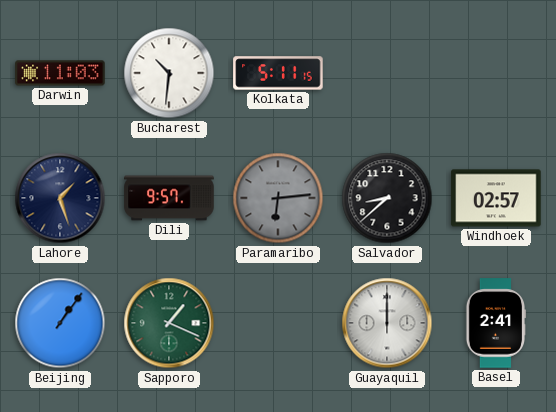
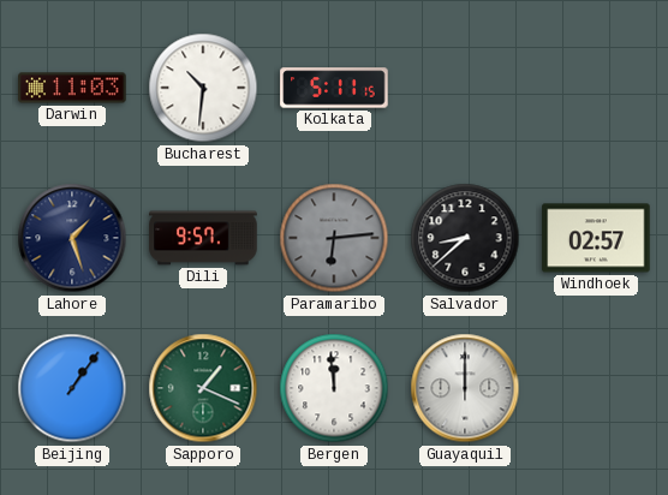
Bergen: none -> 11:59 (334, 388)
Basel: 2:41 -> none (495, 323)
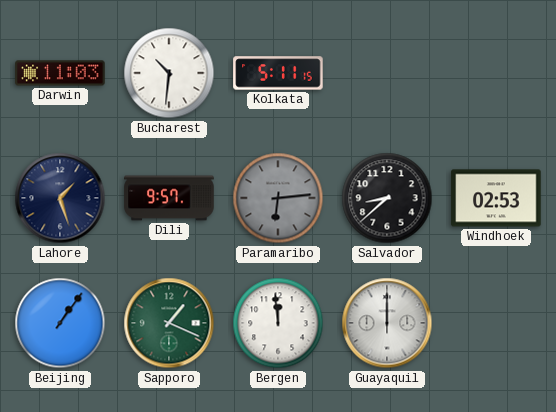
Windhoek: 02:57 -> 02:53 (496, 198)
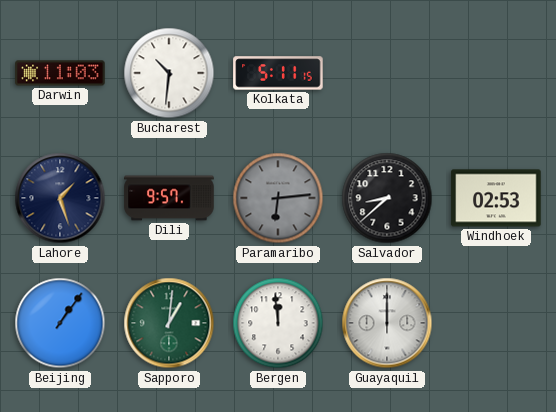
Sapporo: 1:19 -> 1:01 (169, 323)
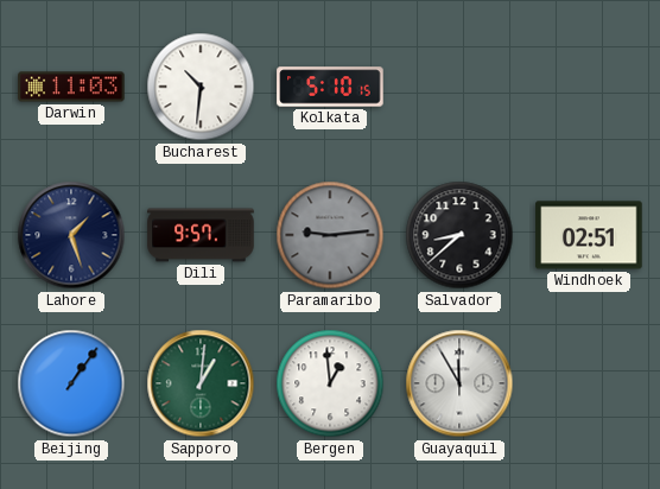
Kolkata: 5:11 -> 5:10 (330, 87)
Paramaribo: 6:14 -> 9:14 (330, 235)
Windhoek: 02:53 -> 02:51 (589, 235)
Bergen: 11:59 -> 12:59 (330, 383)
Guayaquil: 12:00 -> 11:55 (459, 383)
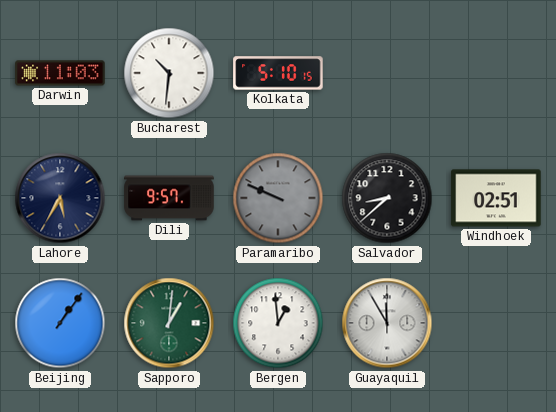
Lahore: 1:27 -> 5:35 (60, 198)
Paramaribo: 9:14 -> 9:49 (278, 198)
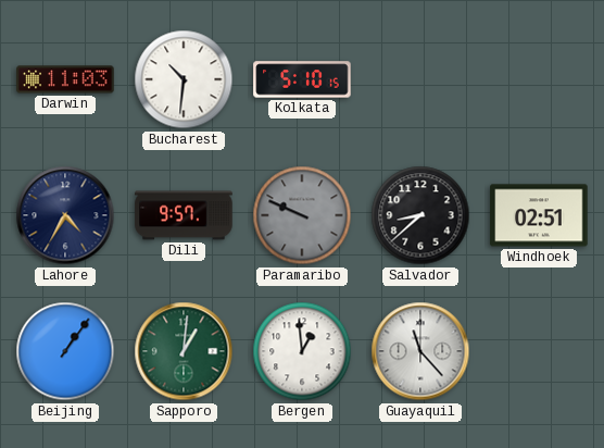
Lahore: 5:35 -> 4:35 (65, 215)
Guayaquil: 11:55 -> 11:23 (420, 351)
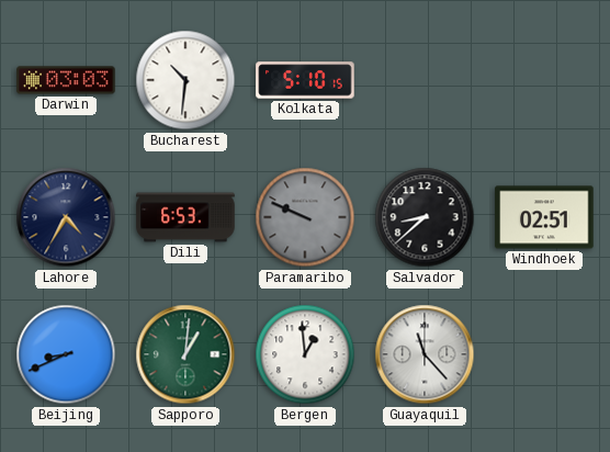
Darwin: 11:03 -> 03:03 (66, 80)
Dili: 9:57 -> 6:53 (185, 217)
Beijing: 1:06 -> 8:41 (66, 354)
